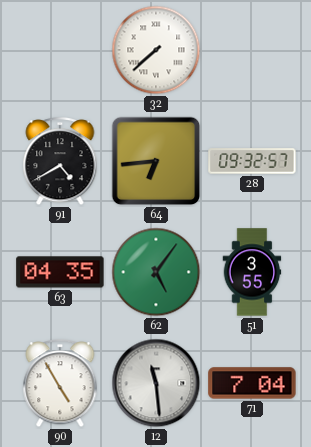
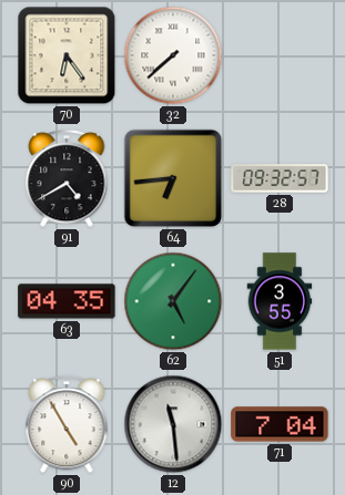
70: none -> 6:24 (67, 55)
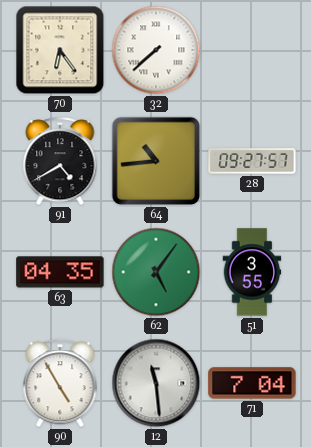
64: 6:44 -> 10:44 (156, 161)
28: 09:32 -> 09:27 (252, 161)
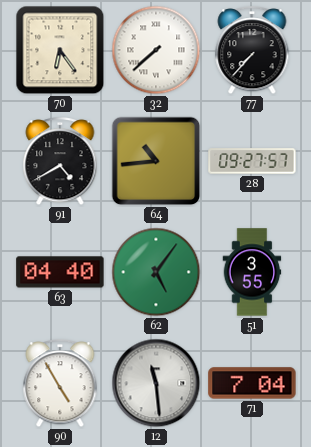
77: none -> 7:37 (252, 51)
63: 04:35 -> 04:40 (60, 272)
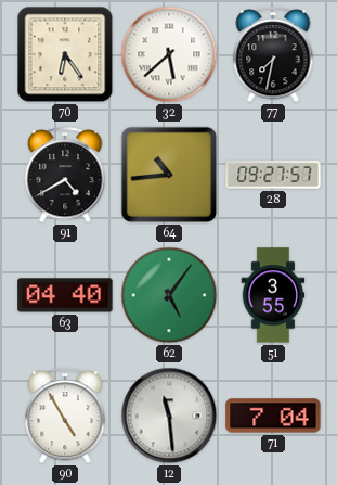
32: 7:38 -> 5:38 (169, 54)
77: 7:37 -> 7:32 (273, 55)
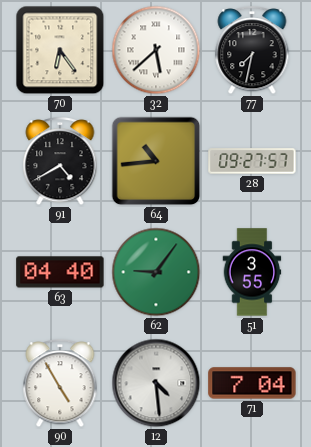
62: 5:06 -> 9:06 (156, 272)
12: 11:29 -> 4:29 (156, 383)
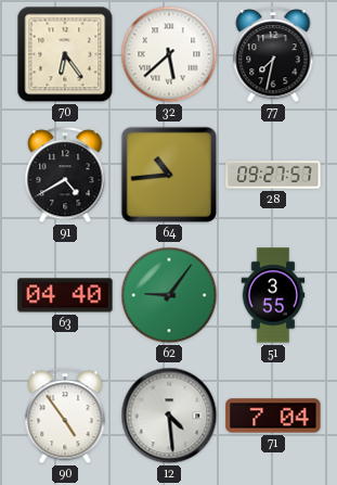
90: 4:55 -> 4:54 (65, 417)
